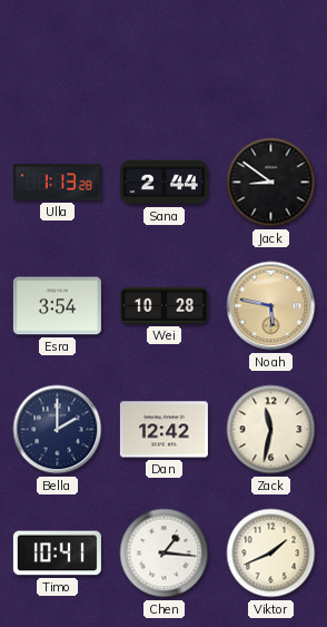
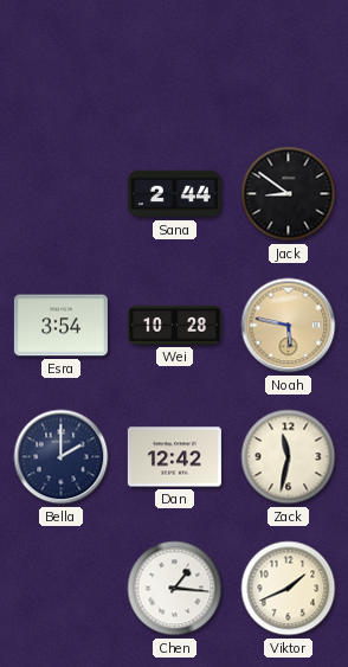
Ulla: 1:13 -> none (57, 183)
Timo: 10:41 -> none (57, 553)
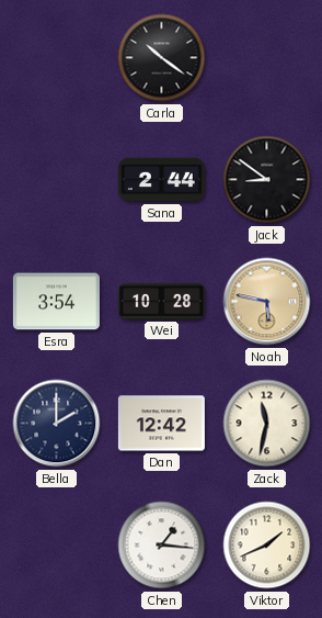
Carla: none -> 10:21 (162, 58)
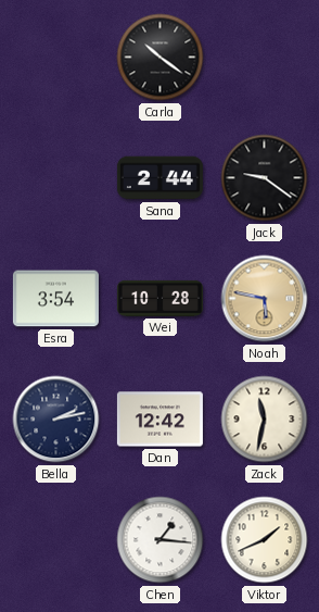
Jack: 8:51 -> 9:21 (265, 178)
Bella: 2:00 -> 2:13 (56, 420)
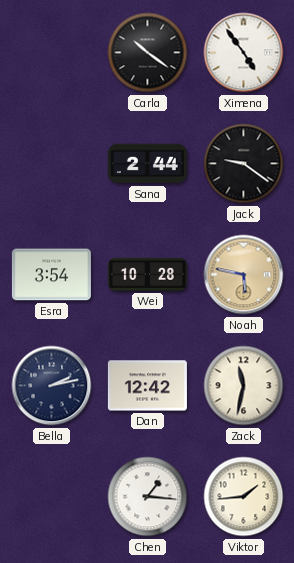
Ximena: none -> 4:54 (244, 53)
Viktor: 1:41 -> 1:44 (244, 497)
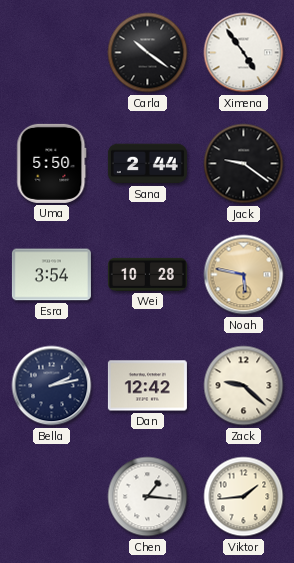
Uma: none -> 5:50 (52, 163)
Zack: 11:32 -> 9:22 (244, 386)
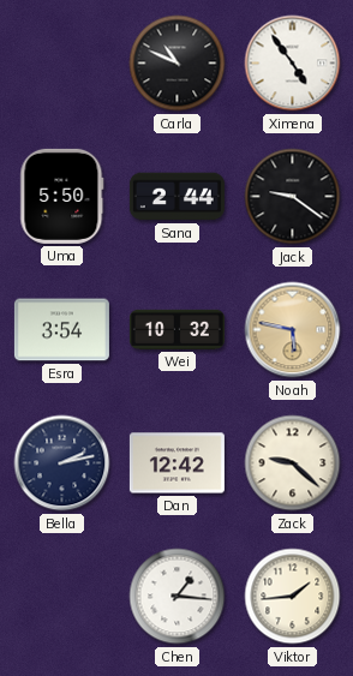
Carla: 10:21 -> 10:49 (178, 64)
Wei: 10:28 -> 10:32 (176, 329)
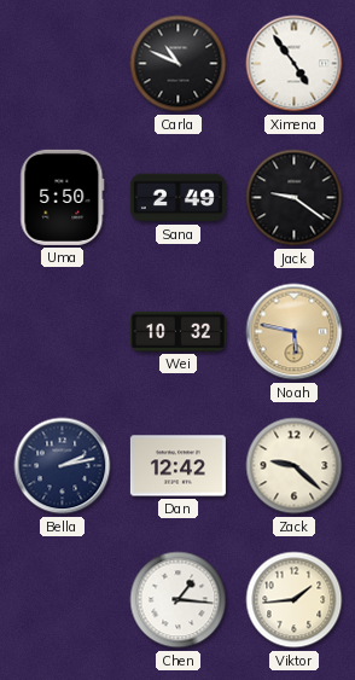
Sana: 2:44 -> 2:49 (177, 198)
Esra: 3:54 -> none (61, 330)
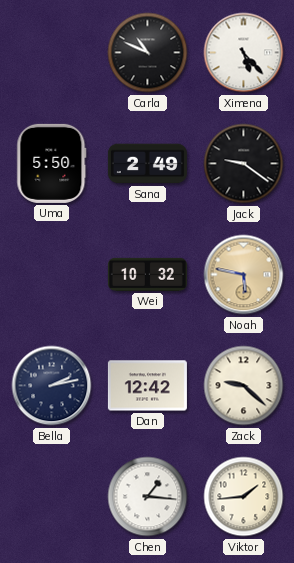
Ximena: 4:54 -> 5:23 (244, 53)
